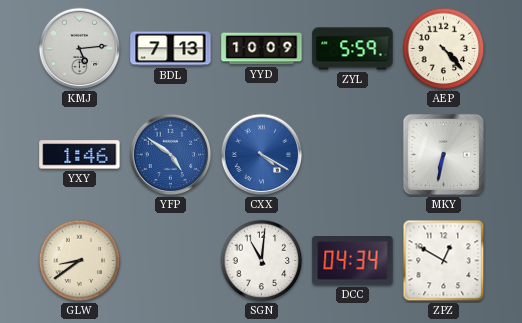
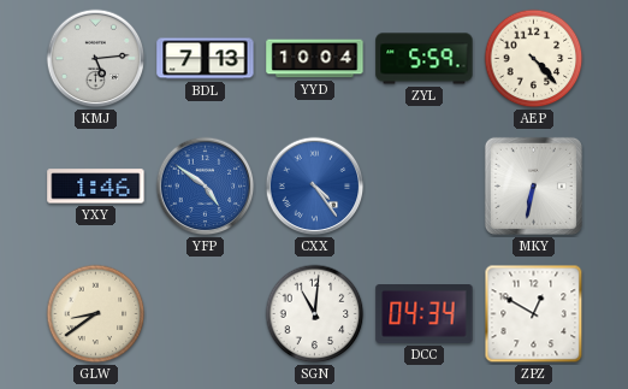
YYD: 10:09 -> 10:04 (315, 59)
CXX: 4:20 -> 4:24 (315, 187)
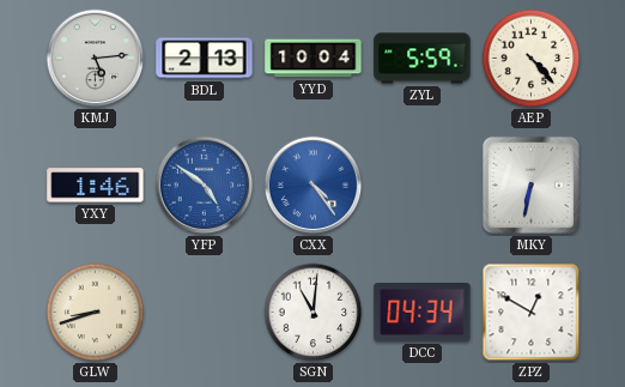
BDL: 7:13 -> 2:13 (205, 59)
GLW: 8:39 -> 8:42 (96, 313)
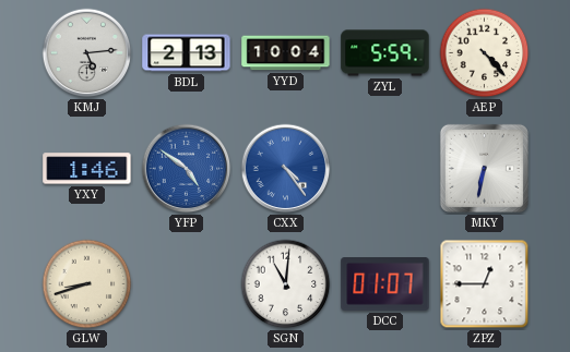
DCC: 04:34 -> 01:07 (385, 284)
ZPZ: 12:50 -> 12:45 (485, 284)
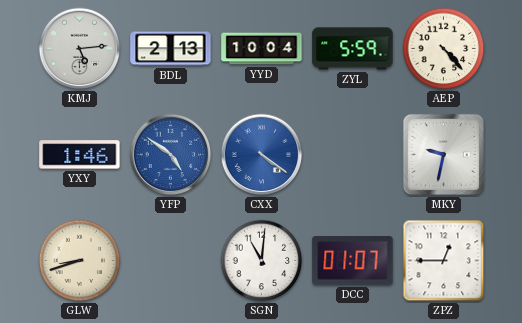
CXX: 4:24 -> 4:21 (262, 155)
MKY: 6:32 -> 9:32 (443, 154)
